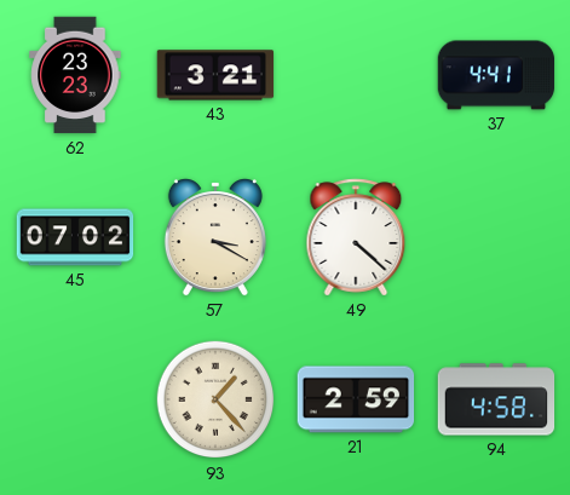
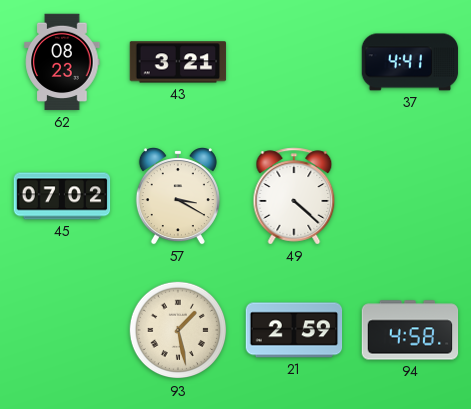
62: 23:23 -> 08:23 (62, 62)
93: 1:23 -> 1:28 (178, 330)
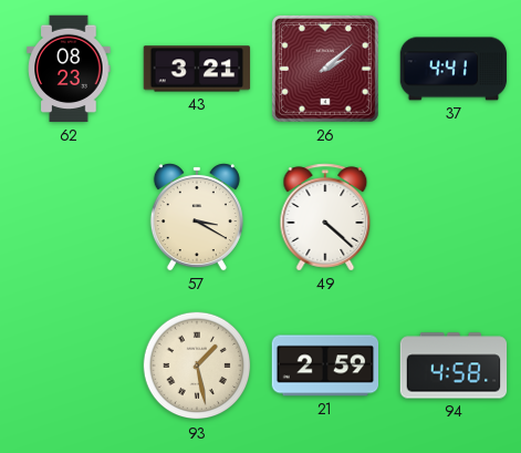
26: none -> 2:08 (325, 69)
45: 07:02 -> none (62, 196)
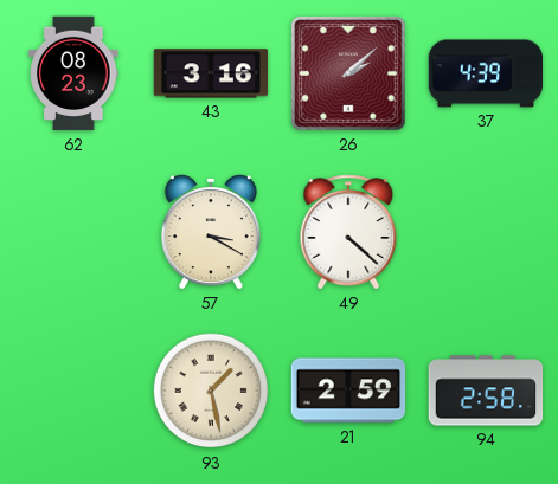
43: 3:21 -> 3:16 (211, 73)
37: 4:41 -> 4:39 (486, 73)
94: 4:58 -> 2:58 (486, 391)
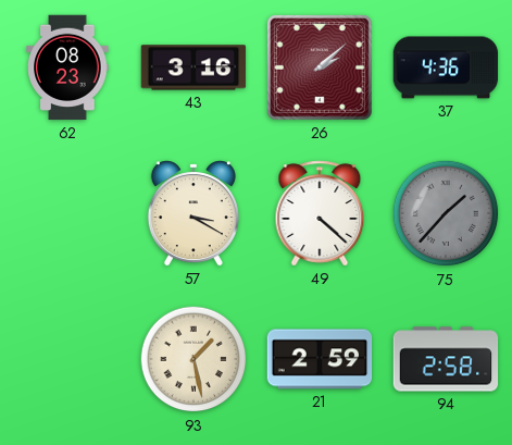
37: 4:39 -> 4:36 (446, 67)
75: none -> 1:37 (446, 213)
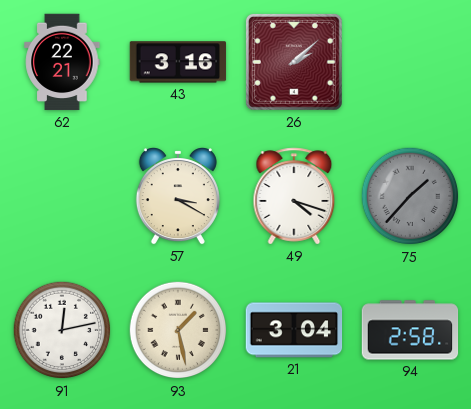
62: 08:23 -> 22:21 (62, 62)
37: 4:36 -> none (446, 67)
49: 4:22 -> 4:18 (294, 196)
91: none -> 12:13 (62, 330)
21: 2:59 -> 3:04 (294, 330)
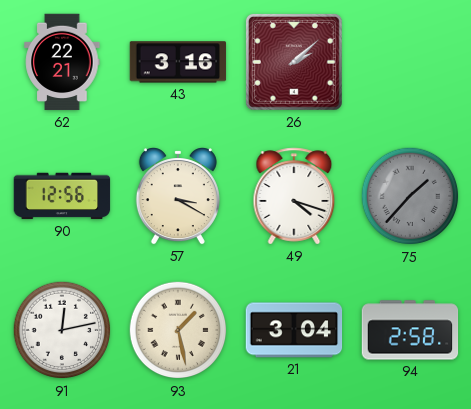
90: none -> 12:56 (62, 196)
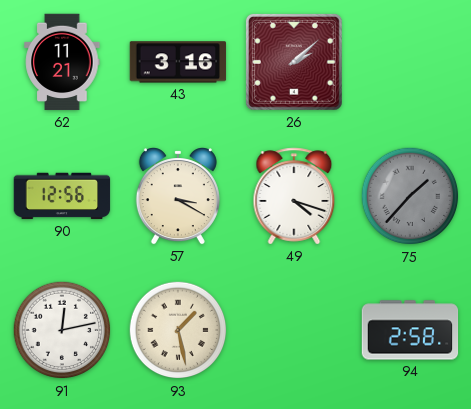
62: 22:21 -> 11:21 (62, 62)
21: 3:04 -> none (294, 330)
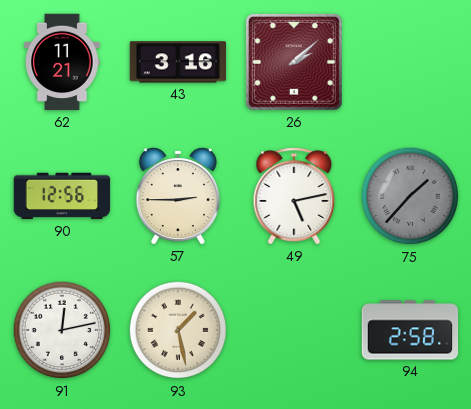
57: 3:20 -> 2:45 (178, 196)
49: 4:18 -> 5:13 (294, 196)
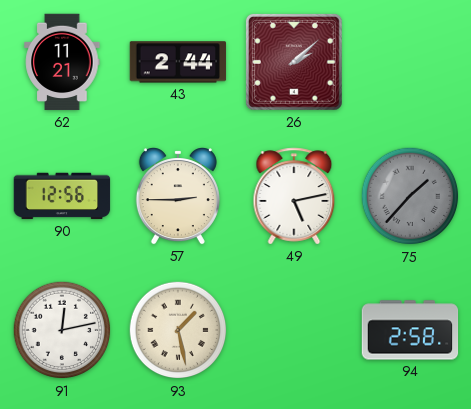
43: 3:16 -> 2:44 (178, 62)
